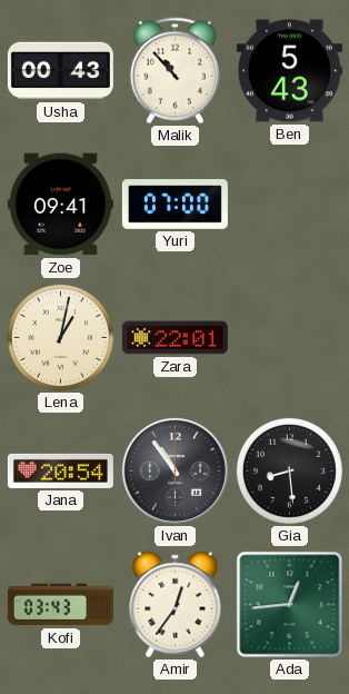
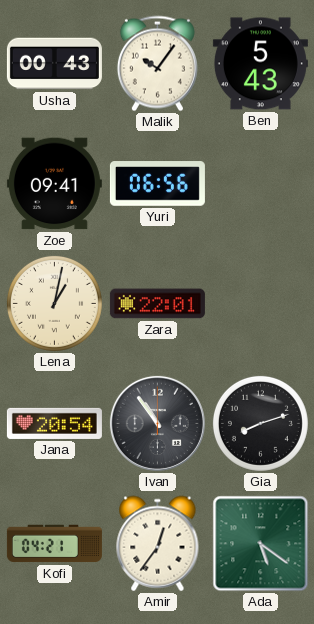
Malik: 10:53 -> 10:06 (157, 64)
Yuri: 07:00 -> 06:56 (157, 184)
Gia: 8:29 -> 8:12 (260, 423)
Kofi: 03:43 -> 04:21 (54, 544)
Ada: 12:44 -> 5:21 (261, 544)
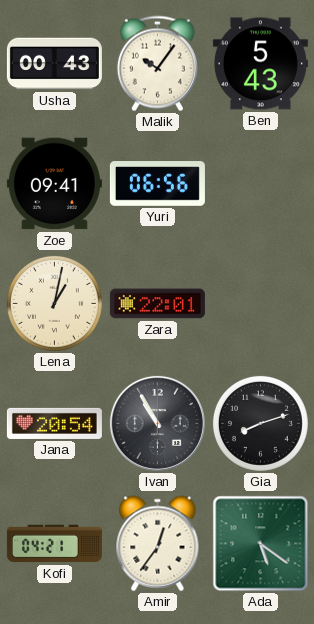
Ivan: 10:54 -> 10:55 (157, 423)
